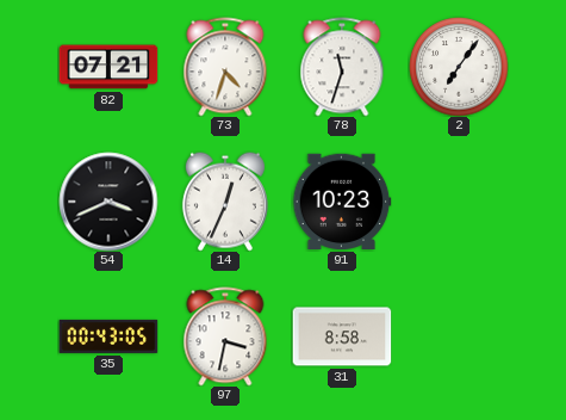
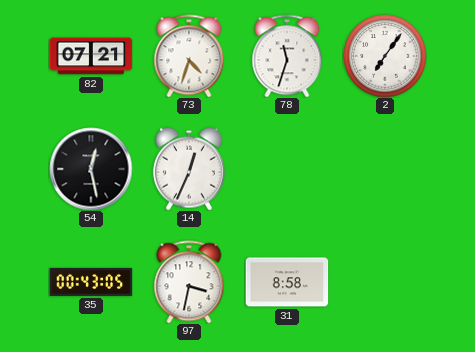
54: 3:41 -> 12:28 (91, 169)
91: 10:23 -> none (342, 202)
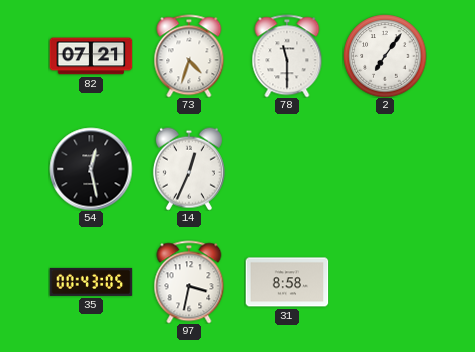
78: 11:33 -> 11:30 (287, 56)
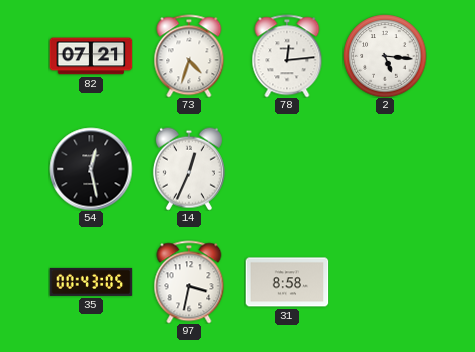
78: 11:30 -> 12:14 (287, 56)
2: 7:06 -> 5:16 (385, 56)
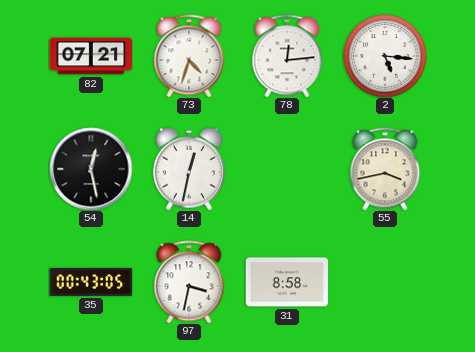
14: 12:34 -> 12:32 (189, 169)
55: none -> 3:43 (385, 169)
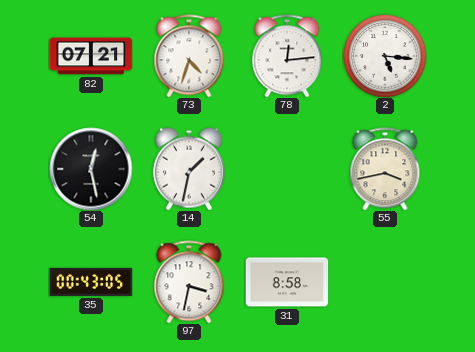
14: 12:32 -> 1:32 (189, 169)
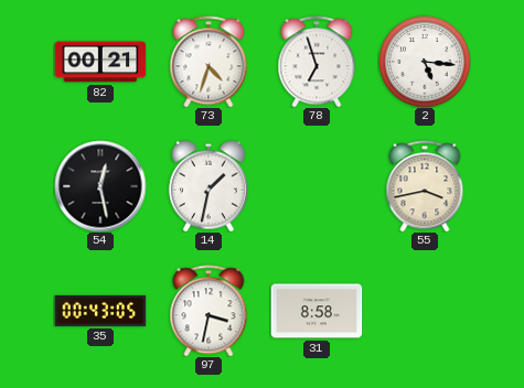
82: 07:21 -> 00:21 (100, 62)
78: 12:14 -> 6:57 (317, 62)
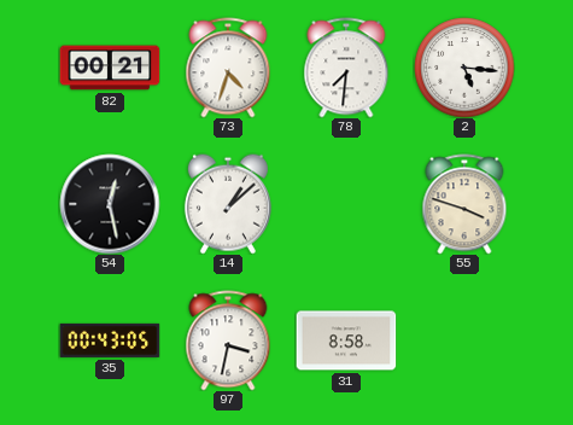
78: 6:57 -> 7:31 (346, 68)
14: 1:32 -> 1:08 (228, 204)
55: 3:43 -> 3:48 (464, 204)
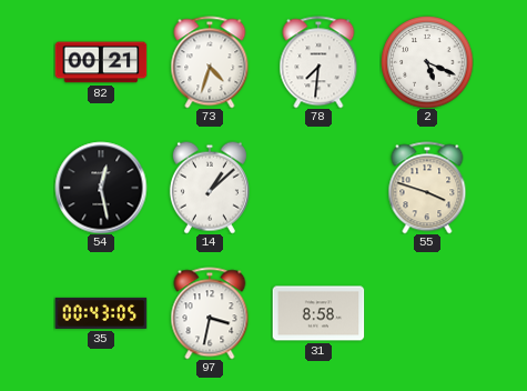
2: 5:16 -> 5:19 (427, 62)
